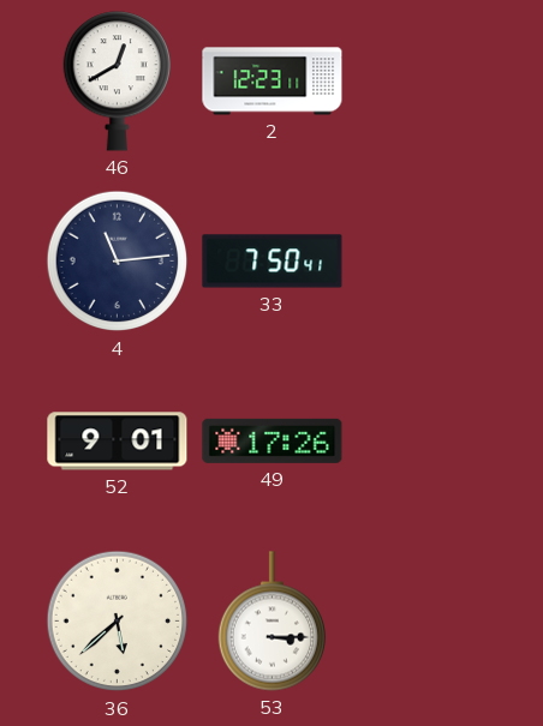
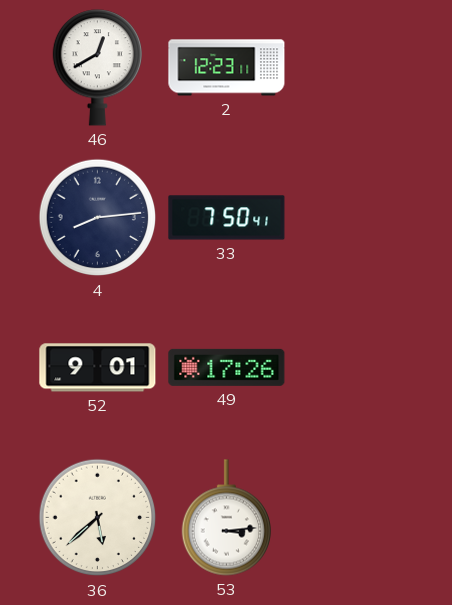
4: 11:14 -> 8:14 (98, 218)
53: 3:15 -> 3:14 (226, 518)
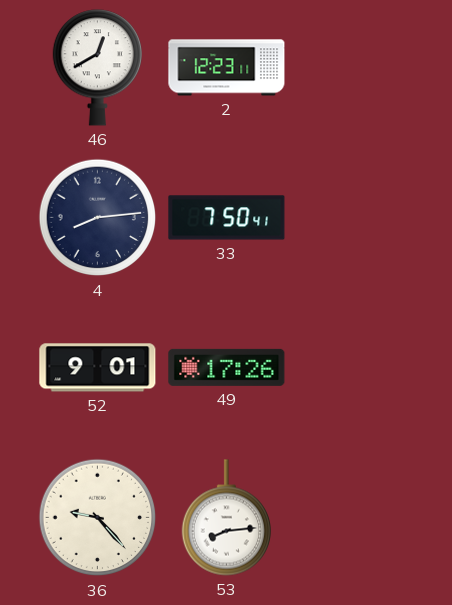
36: 5:38 -> 9:23 (98, 518)
53: 3:14 -> 8:14 (226, 518)
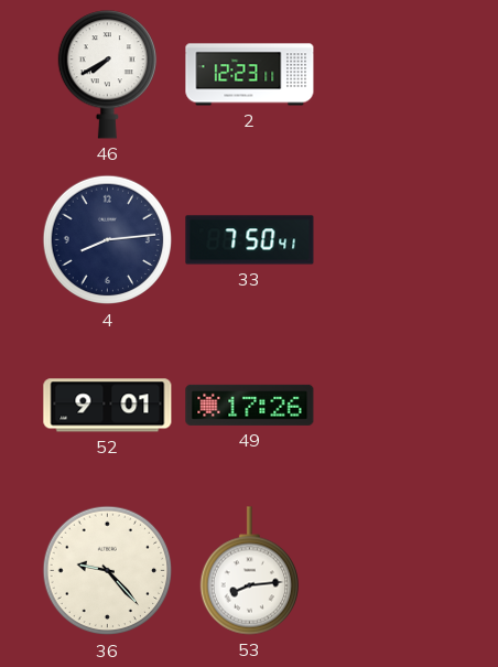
46: 12:40 -> 7:40 (107, 75)
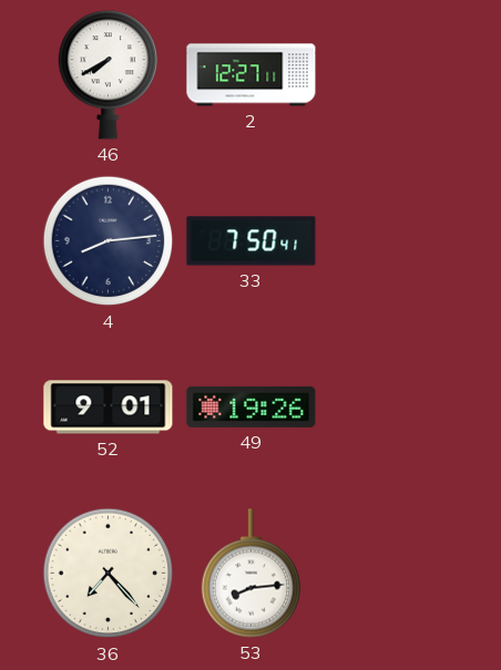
2: 12:23 -> 12:27 (252, 75)
49: 17:26 -> 19:26 (252, 406)
36: 9:23 -> 7:23 (109, 574)
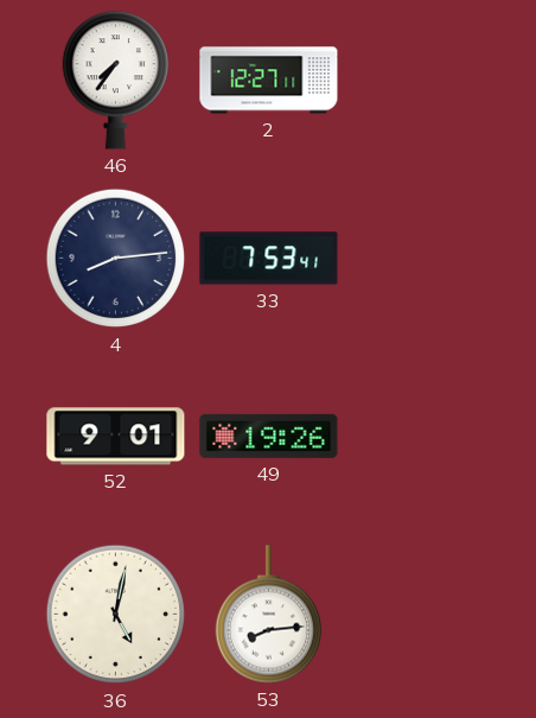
46: 7:40 -> 7:36 (115, 81)
33: 7:50 -> 7:53 (269, 259)
36: 7:23 -> 5:02 (116, 615)
